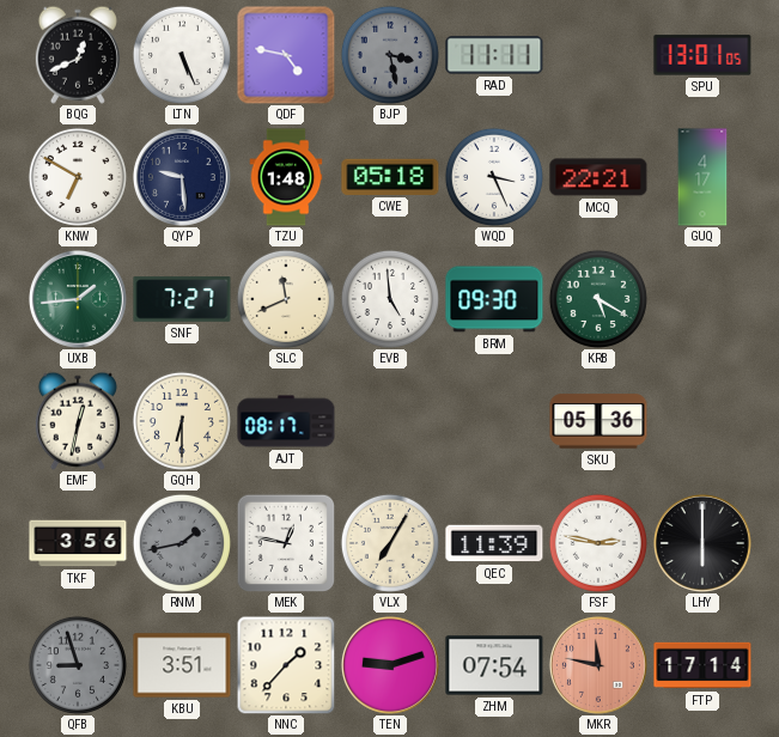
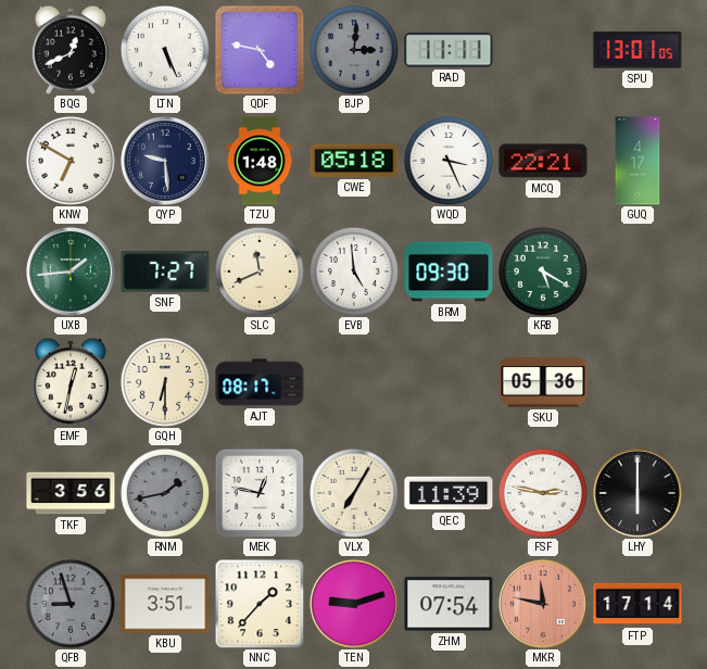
BJP: 3:28 -> 3:01 (354, 50)
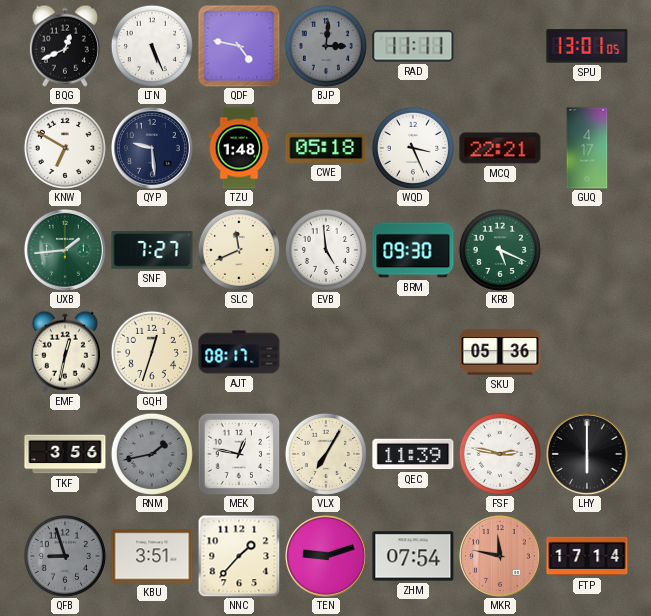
KRB: 5:20 -> 5:19 (500, 250)
GQH: 6:30 -> 12:33 (152, 352)
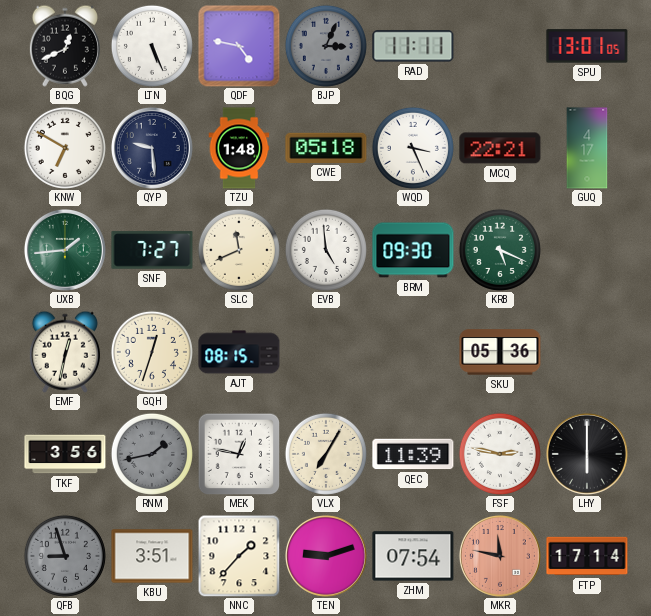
BJP: 3:01 -> 3:04 (326, 46)
AJT: 08:17 -> 08:15 (239, 352)
